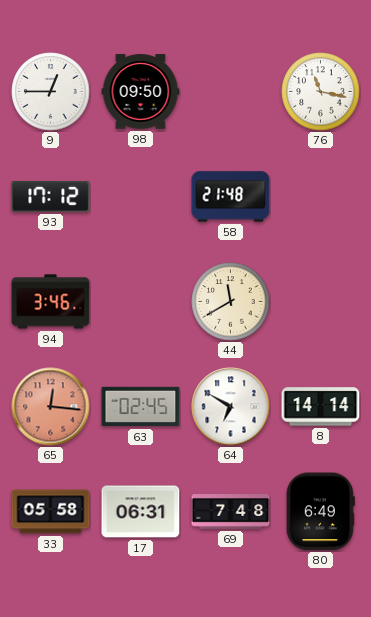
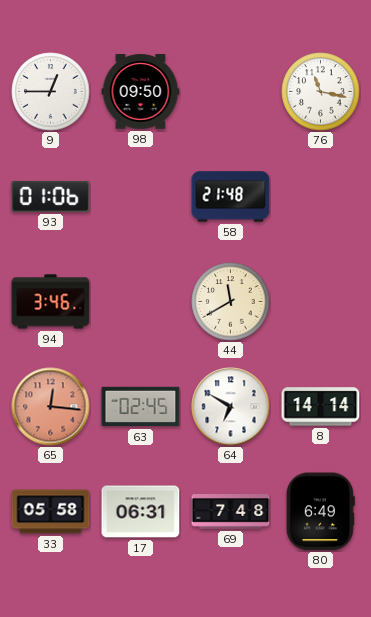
93: 17:12 -> 01:06 (51, 196)
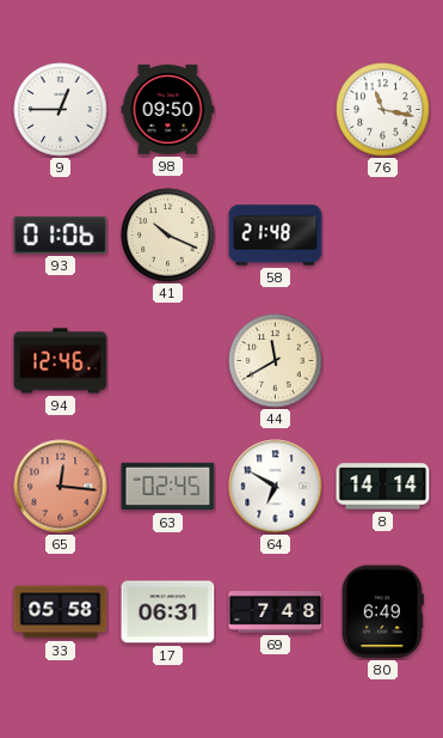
41: none -> 10:19 (168, 236)
94: 3:46 -> 12:46 (61, 361)
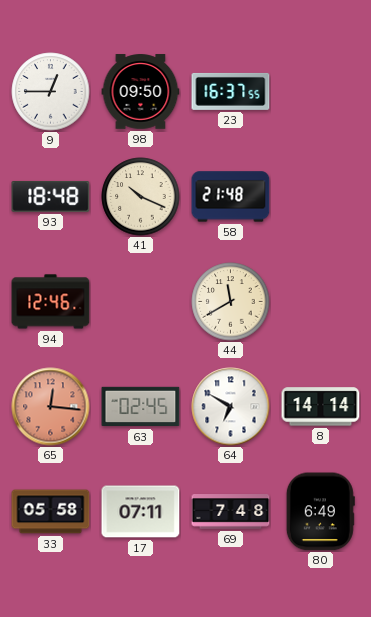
23: none -> 16:37 (231, 91)
76: 11:17 -> none (383, 110)
93: 01:06 -> 18:48 (51, 196)
17: 06:31 -> 07:11 (141, 512)
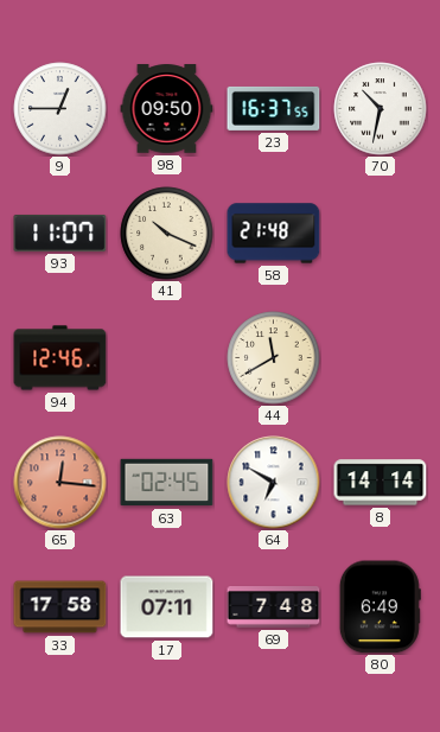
70: none -> 10:32 (381, 109)
93: 18:48 -> 11:07 (60, 233)
33: 05:58 -> 17:58 (60, 607)
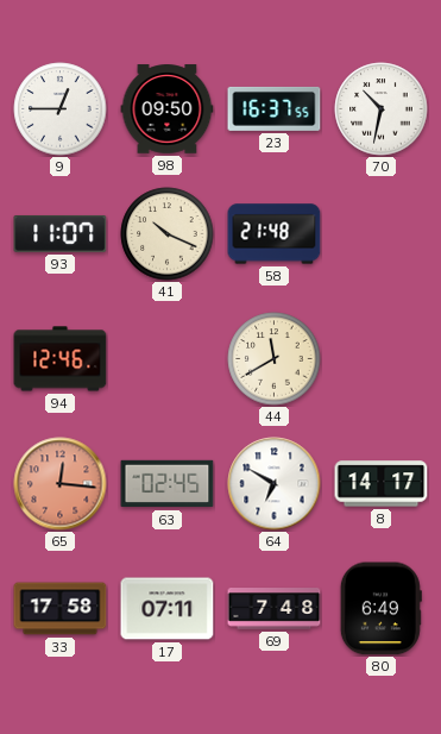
8: 14:14 -> 14:17 (382, 484)
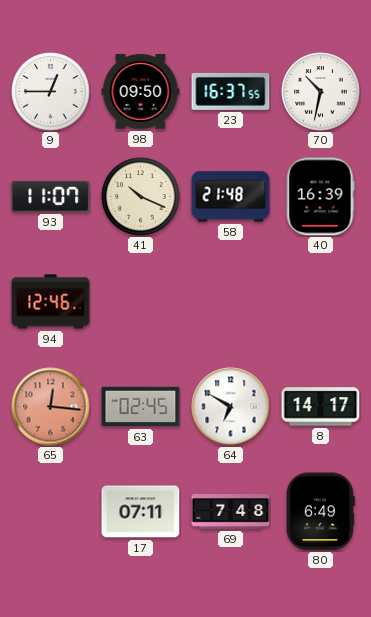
40: none -> 16:39 (320, 197)
44: 11:40 -> none (275, 359)
33: 17:58 -> none (61, 609)
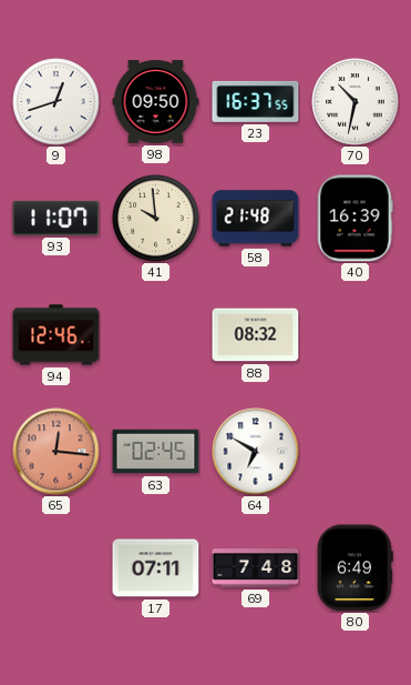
9: 12:45 -> 12:42 (56, 102)
41: 10:19 -> 9:59 (156, 219)
88: none -> 08:32 (256, 335)
8: 14:17 -> none (321, 407)
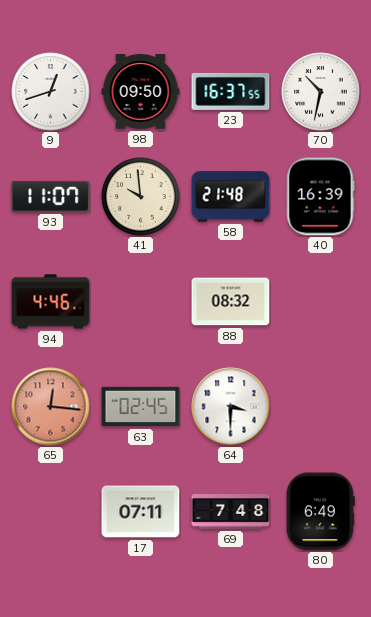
94: 12:46 -> 4:46 (51, 302)
64: 6:50 -> 3:30 (231, 407)
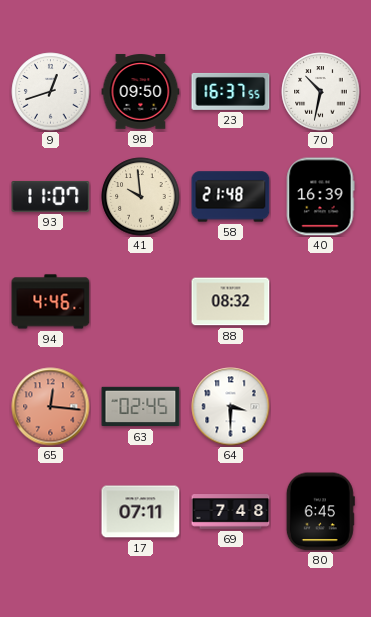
80: 6:49 -> 6:45 (320, 512)
